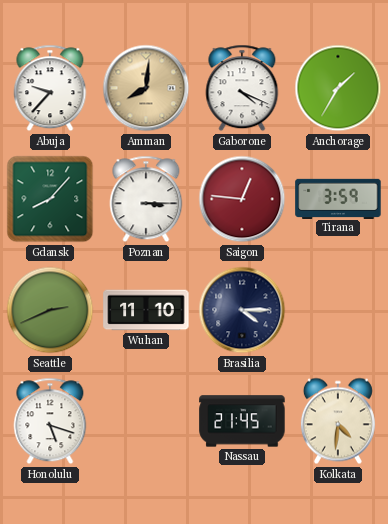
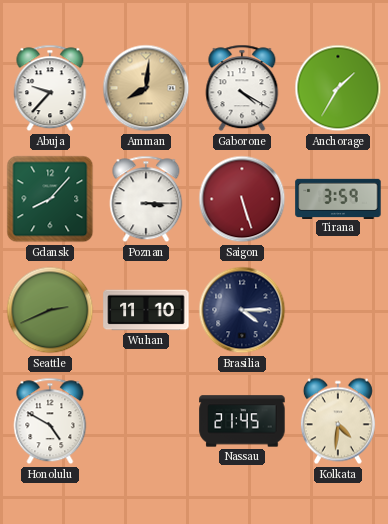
Gaborone: 4:19 -> 4:20 (242, 88)
Saigon: 12:46 -> 5:27 (242, 199)
Honolulu: 5:18 -> 4:50 (50, 421)
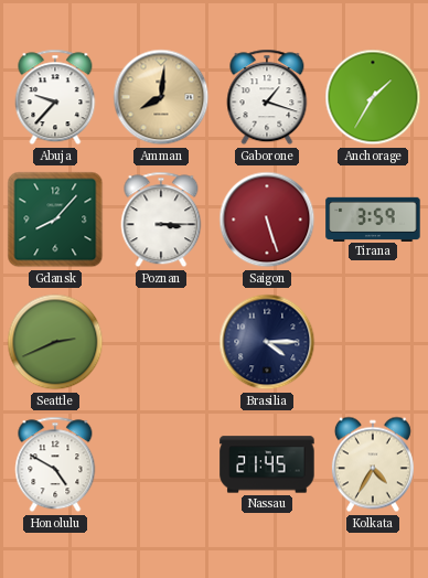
Gaborone: 4:20 -> 1:18 (267, 97)
Wuhan: 11:10 -> none (146, 310)
Kolkata: 4:31 -> 4:35 (373, 464)
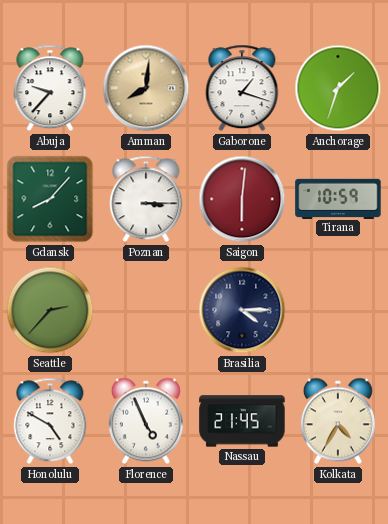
Anchorage: 1:35 -> 1:33 (338, 88)
Saigon: 5:27 -> 6:01 (242, 199)
Tirana: 3:59 -> 10:59 (338, 198)
Seattle: 2:41 -> 2:37 (50, 310)
Florence: none -> 4:56 (146, 421)
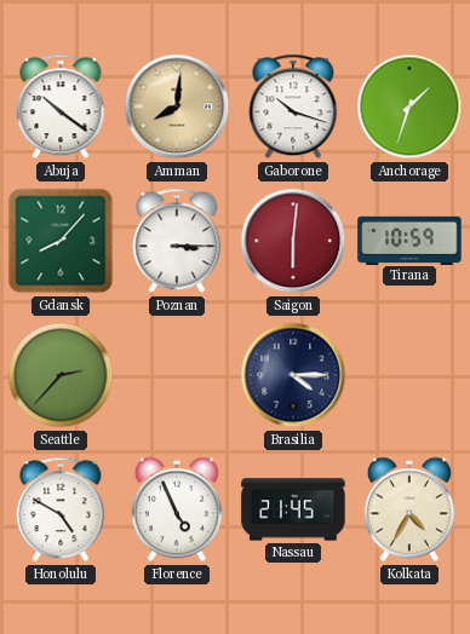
Abuja: 9:37 -> 10:21 (61, 106)
Gaborone: 1:18 -> 10:18 (293, 106)
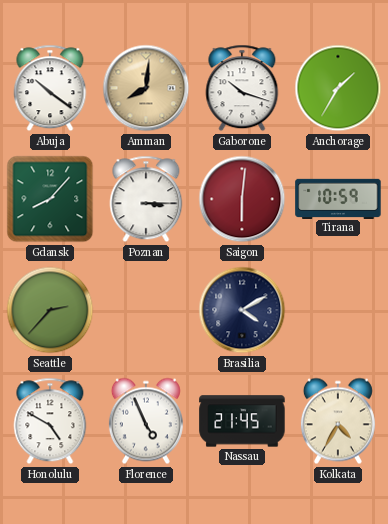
Anchorage: 1:33 -> 1:35 (338, 88)
Brasilia: 4:15 -> 4:10 (242, 310)
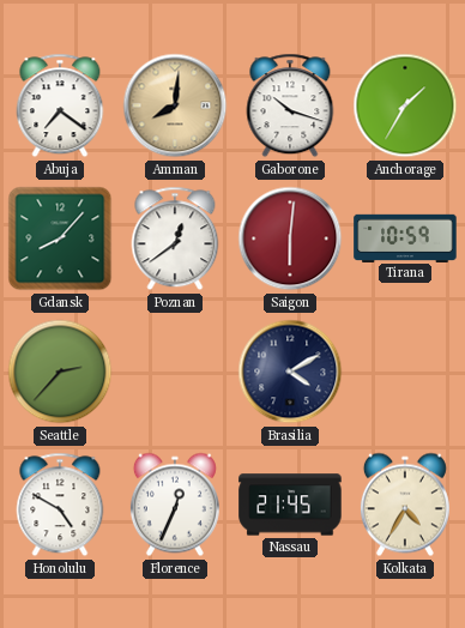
Abuja: 10:21 -> 7:21 (60, 105)
Poznan: 3:15 -> 12:39 (175, 238)
Florence: 4:56 -> 12:34 (175, 505)
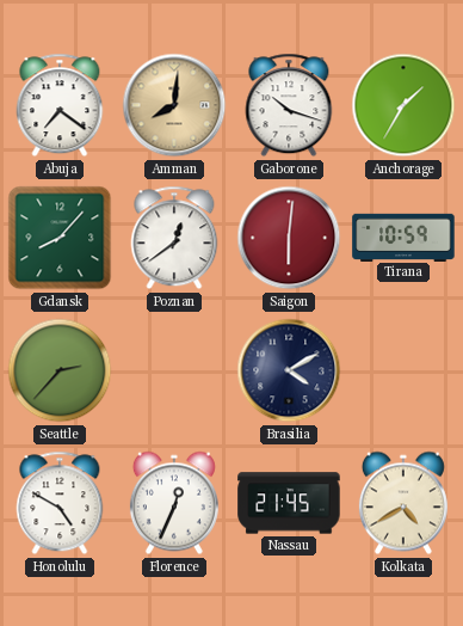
Kolkata: 4:35 -> 4:40 (403, 503)
